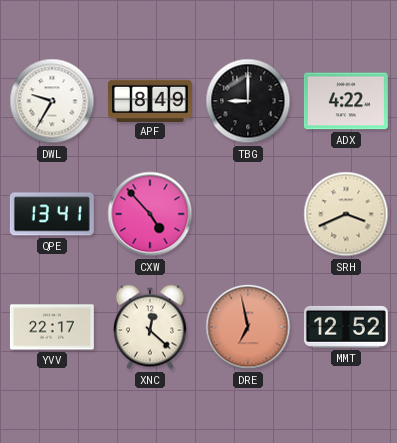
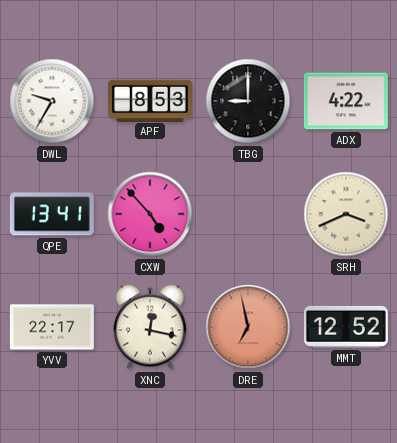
APF: 8:49 -> 8:53 (150, 100)
XNC: 12:22 -> 12:17 (150, 327)
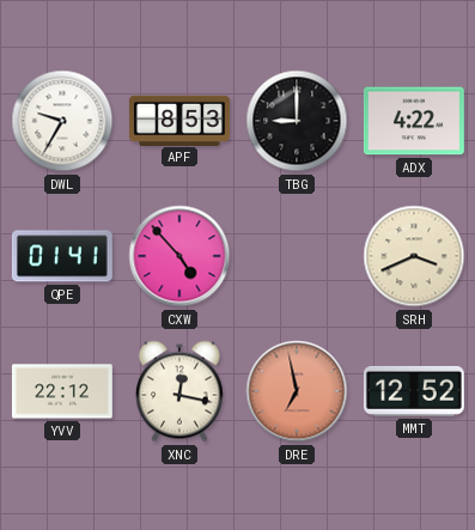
QPE: 13:41 -> 01:41 (62, 256)
YVV: 22:17 -> 22:12 (62, 391)
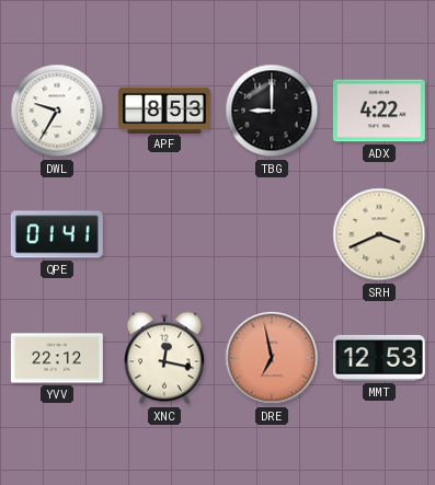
CXW: 4:53 -> none (179, 256)
MMT: 12:52 -> 12:53 (379, 358)
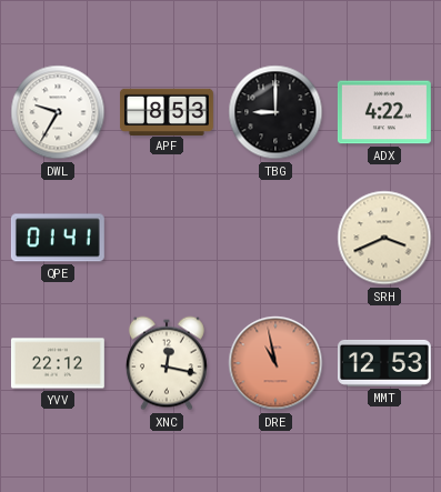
DRE: 6:58 -> 10:58 (275, 363)
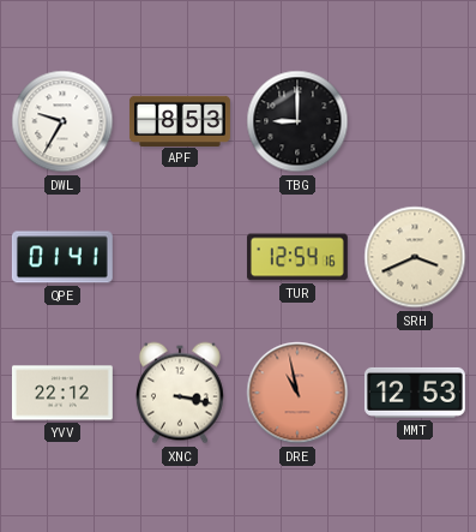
ADX: 4:22 -> none (384, 112)
TUR: none -> 12:54 (297, 257)
XNC: 12:17 -> 3:17 (180, 393)
